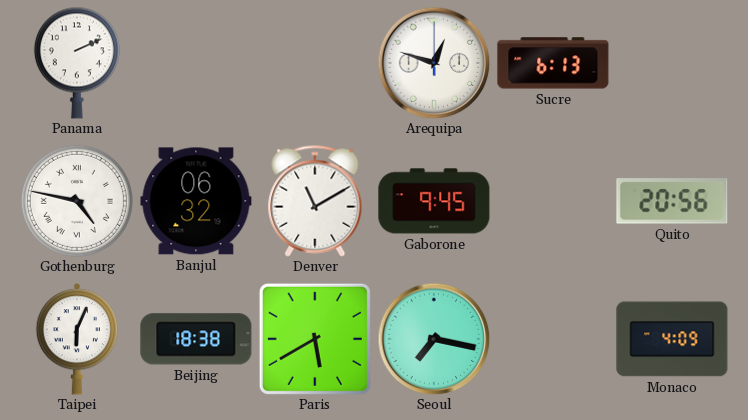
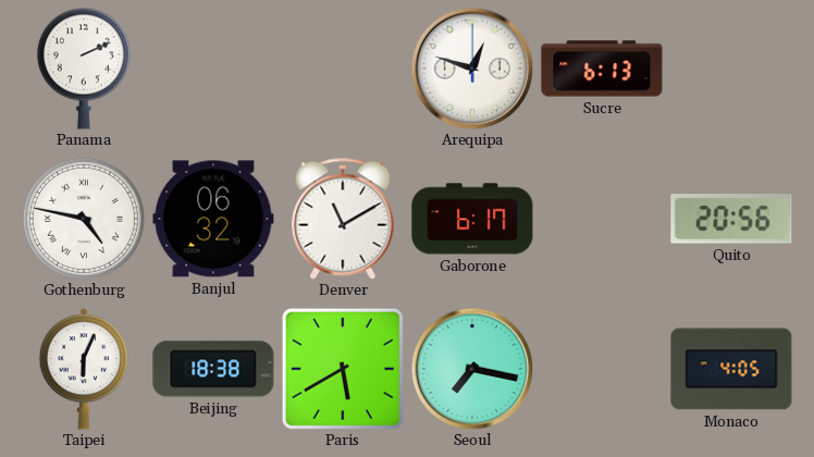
Gaborone: 9:45 -> 6:17 (472, 219)
Monaco: 4:09 -> 4:05 (731, 369)
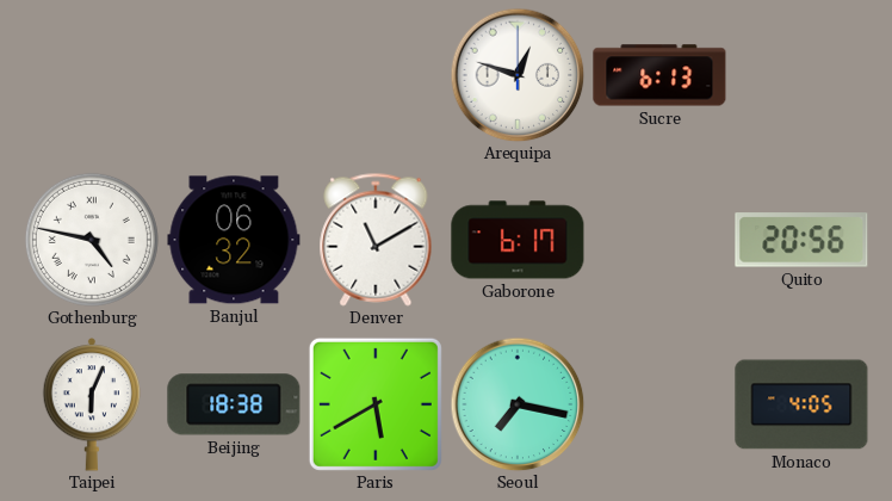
Panama: 2:11 -> none (84, 69)
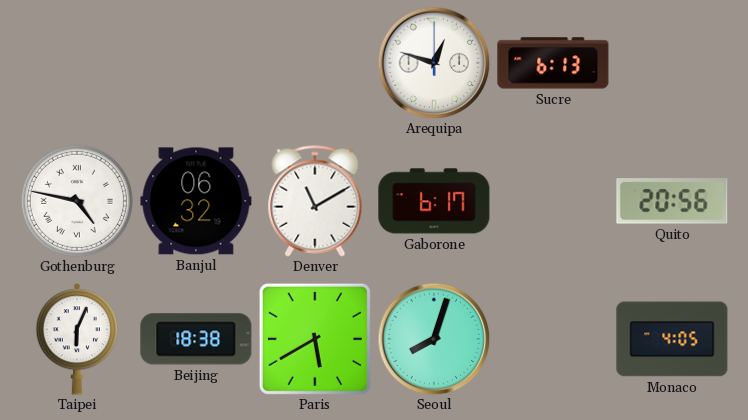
Seoul: 7:17 -> 8:03 (434, 339)
